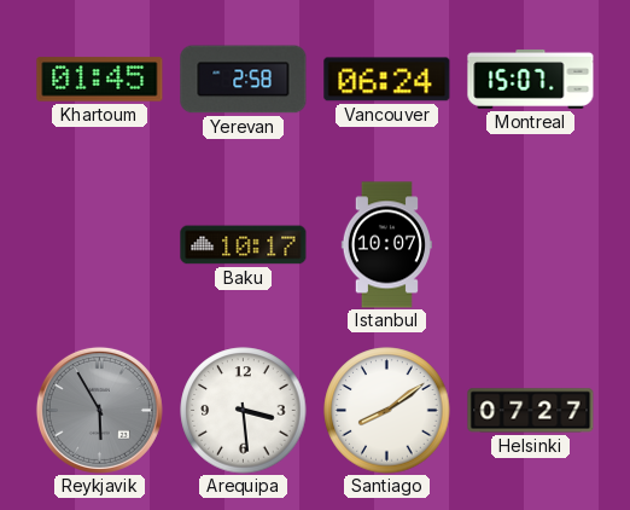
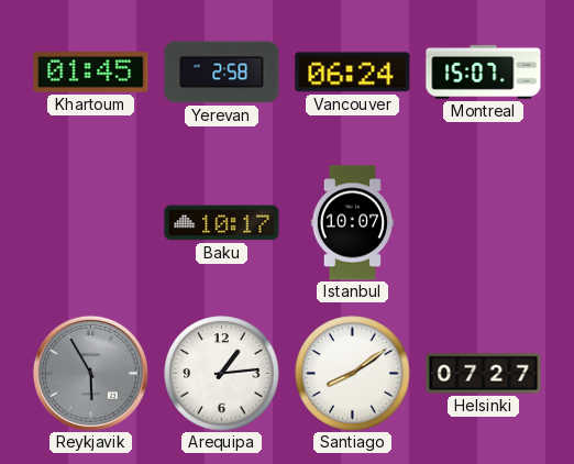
Arequipa: 3:29 -> 1:14 (222, 374)
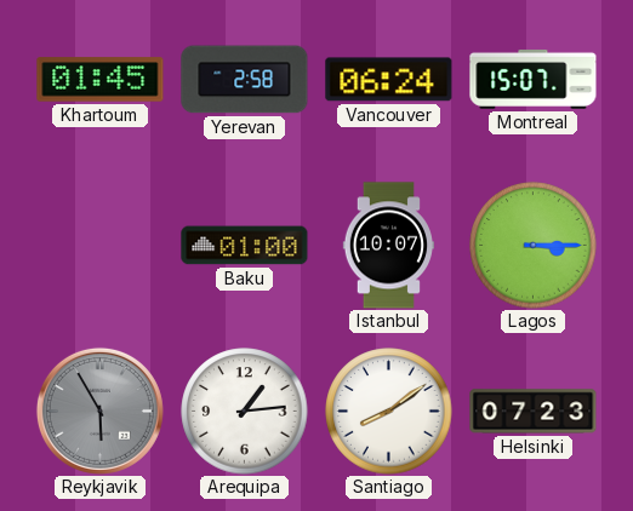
Baku: 10:17 -> 01:00 (245, 246)
Lagos: none -> 3:15 (534, 246)
Helsinki: 07:27 -> 07:23 (534, 412)
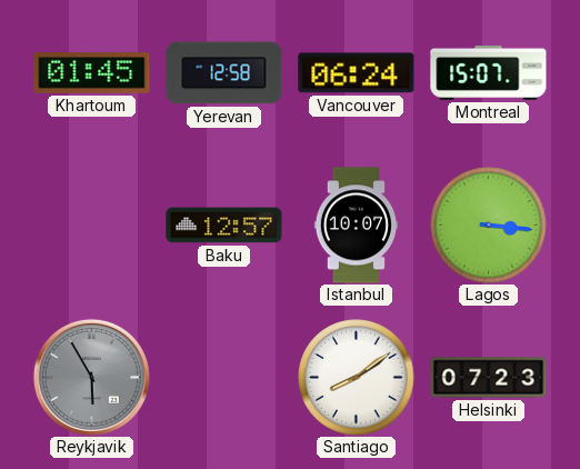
Yerevan: 2:58 -> 12:58 (224, 73)
Baku: 01:00 -> 12:57 (224, 226)
Lagos: 3:15 -> 3:16 (489, 226)
Arequipa: 1:14 -> none (245, 412)
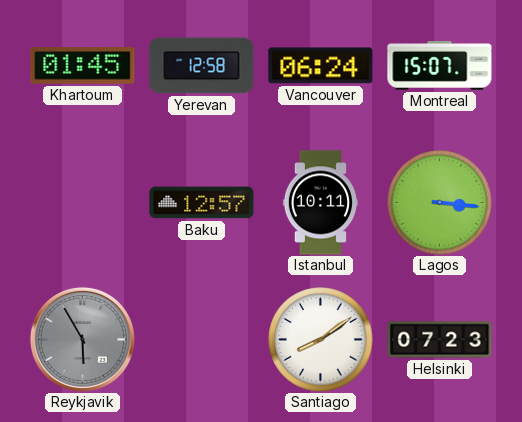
Istanbul: 10:07 -> 10:11 (320, 203)
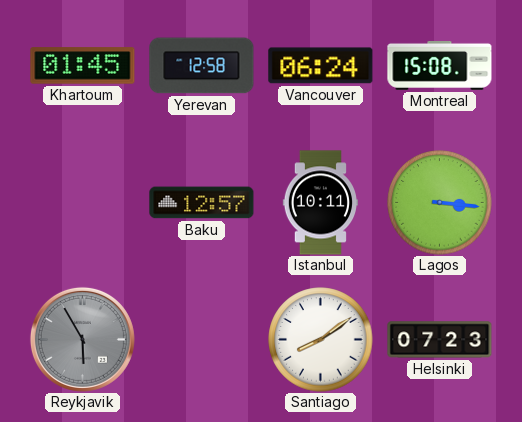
Montreal: 15:07 -> 15:08 (440, 65)
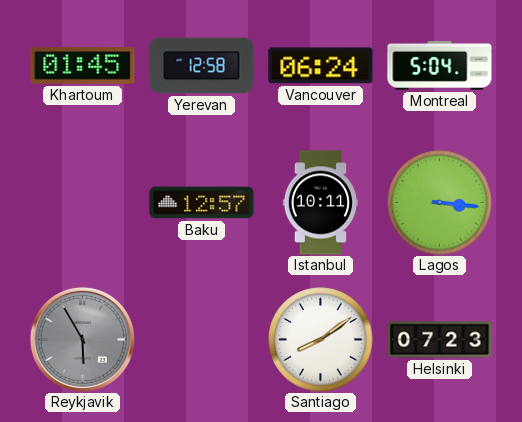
Montreal: 15:08 -> 5:04 (440, 65)
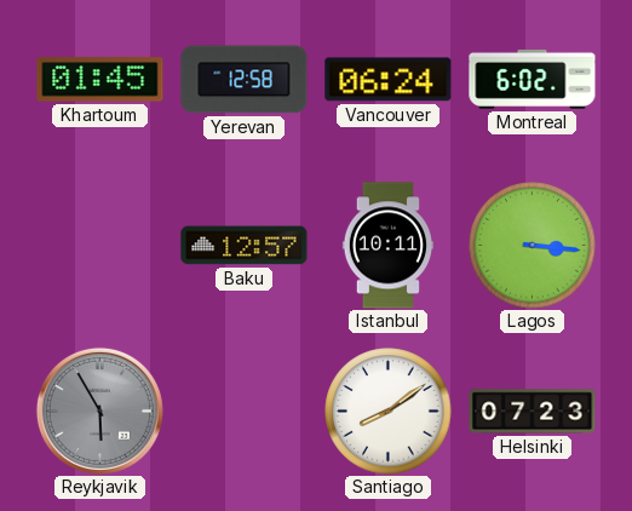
Montreal: 5:04 -> 6:02 (533, 79)
